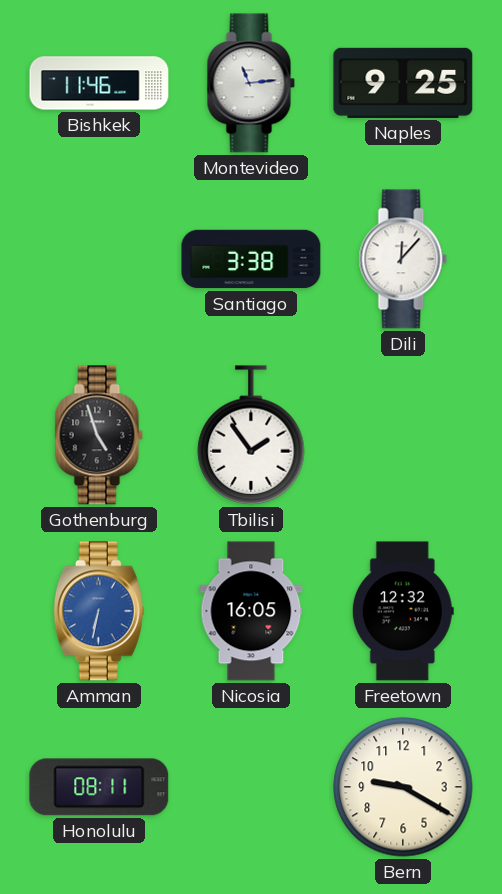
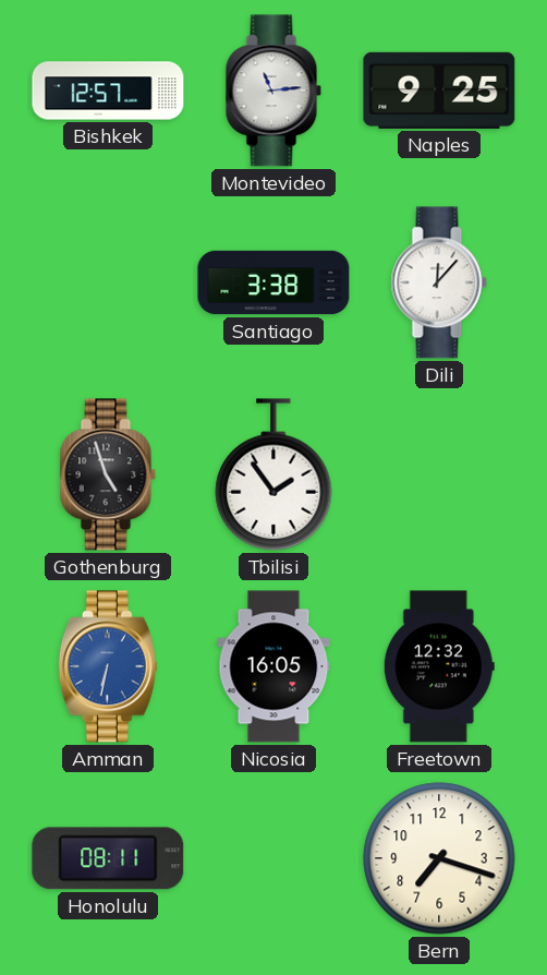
Bishkek: 11:46 -> 12:57 (108, 91)
Bern: 9:20 -> 7:18 (439, 858)
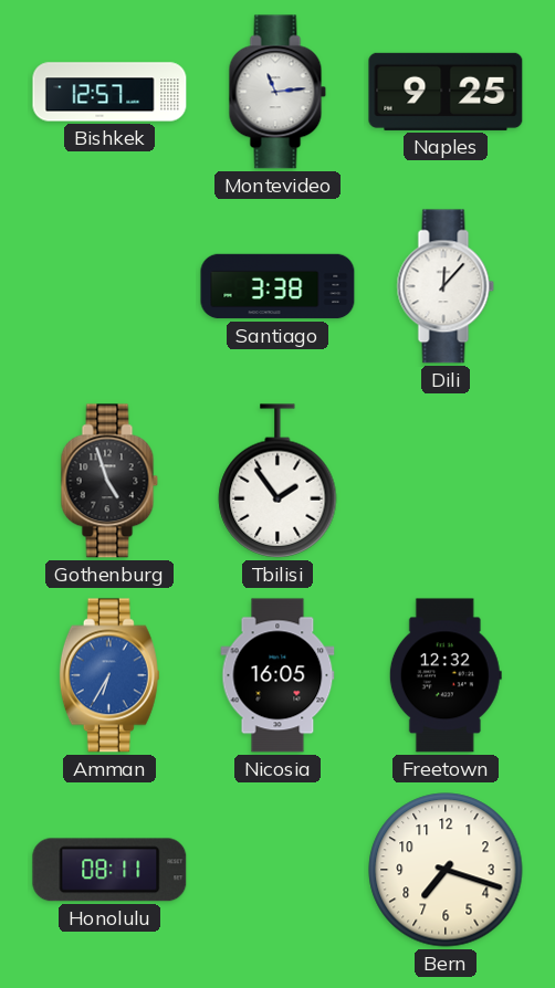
Amman: 6:32 -> 6:35 (109, 675)
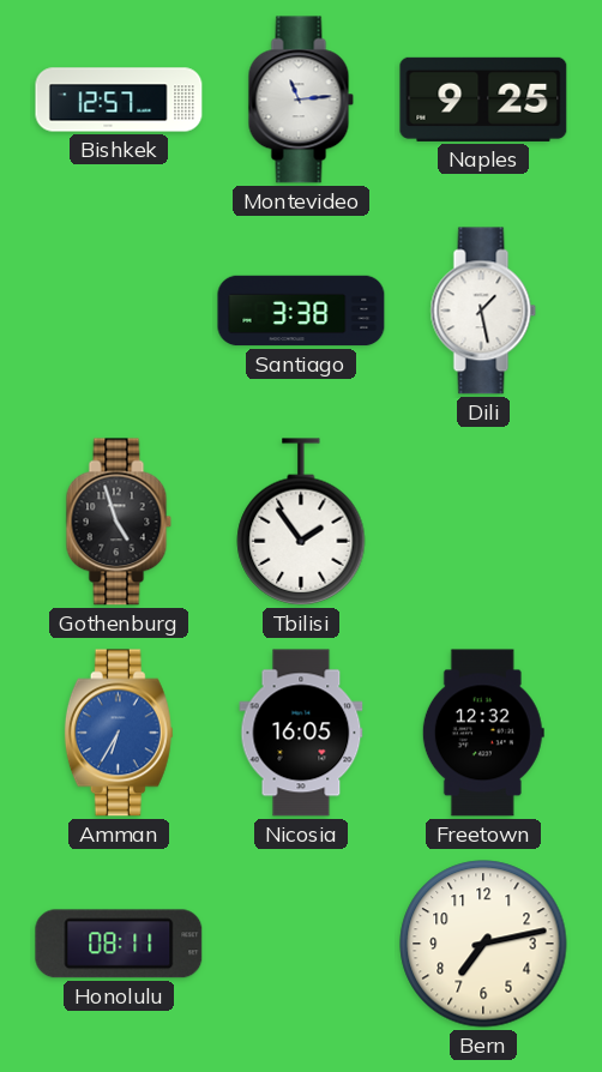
Dili: 12:07 -> 1:28 (483, 311)
Bern: 7:18 -> 7:13 (483, 944)
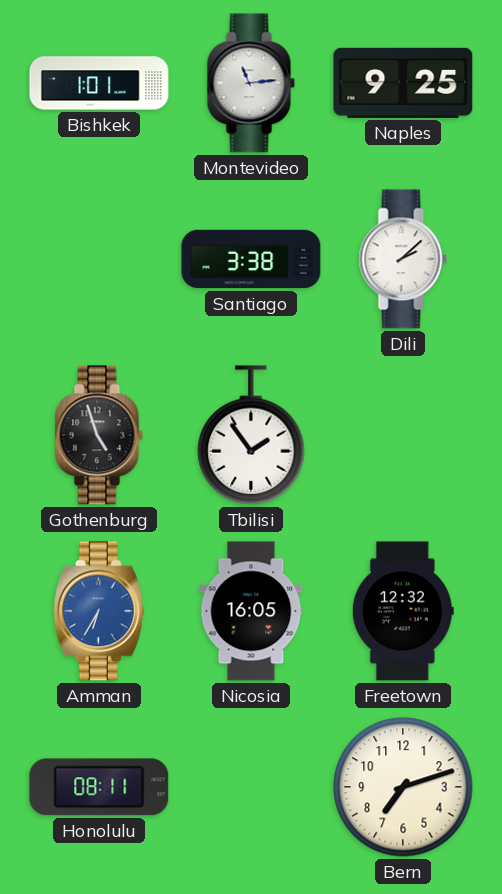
Bishkek: 12:57 -> 1:01 (99, 83)
Dili: 1:28 -> 2:08 (403, 259)
Bern: 7:13 -> 7:12 (403, 787)
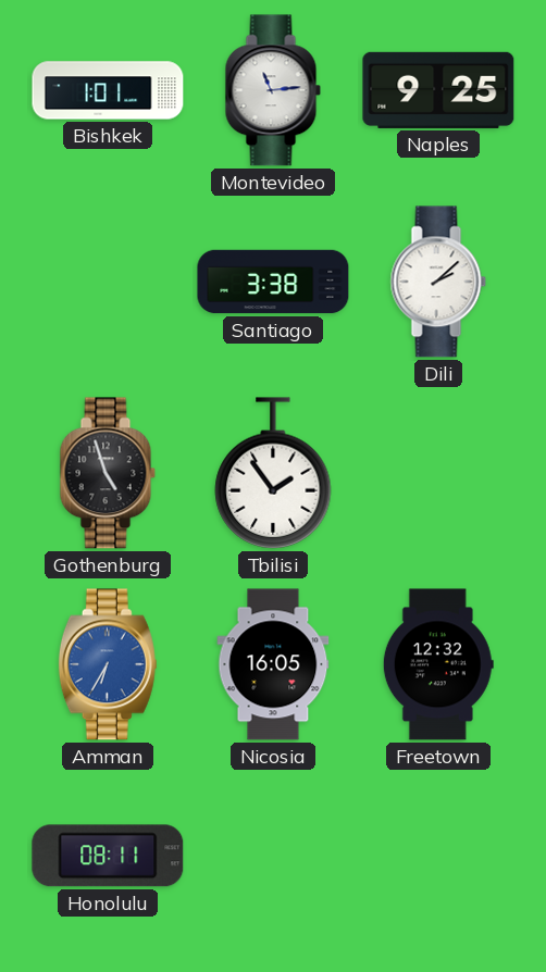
Bern: 7:12 -> none (403, 787)
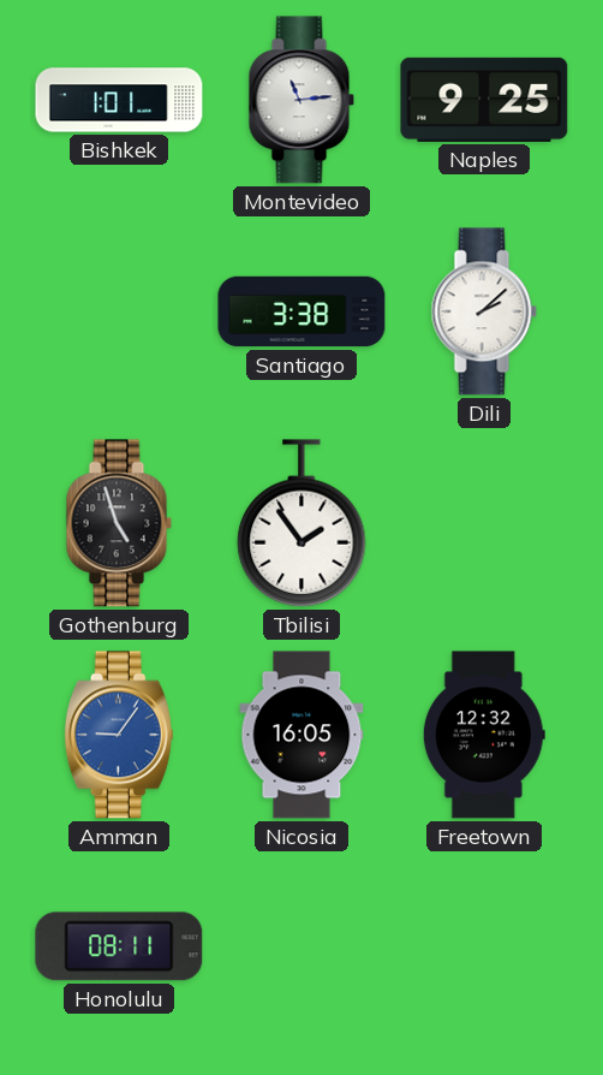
Amman: 6:35 -> 9:06 (119, 735)
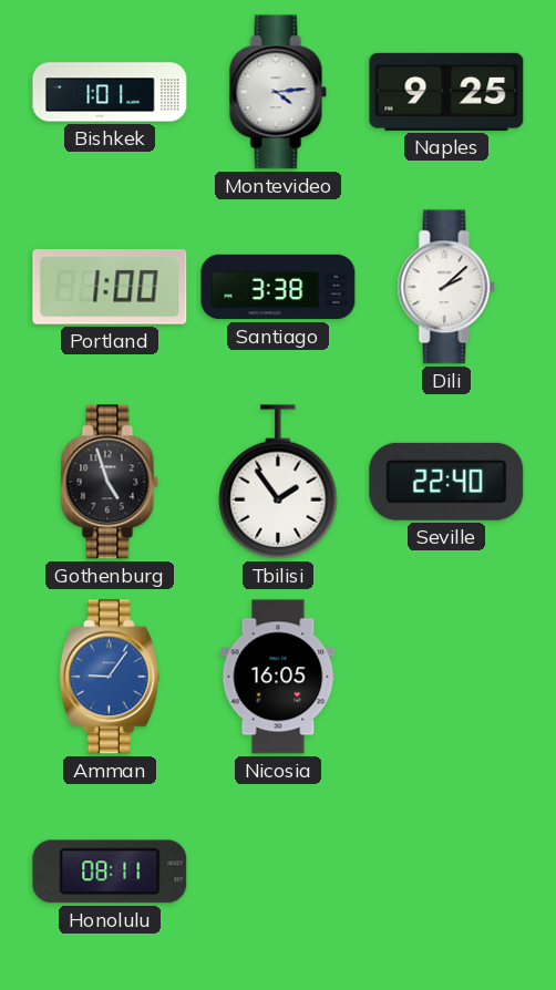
Montevideo: 11:14 -> 4:14 (278, 92)
Portland: none -> 1:00 (110, 287)
Seville: none -> 22:40 (446, 482)
Freetown: 12:32 -> none (484, 735)
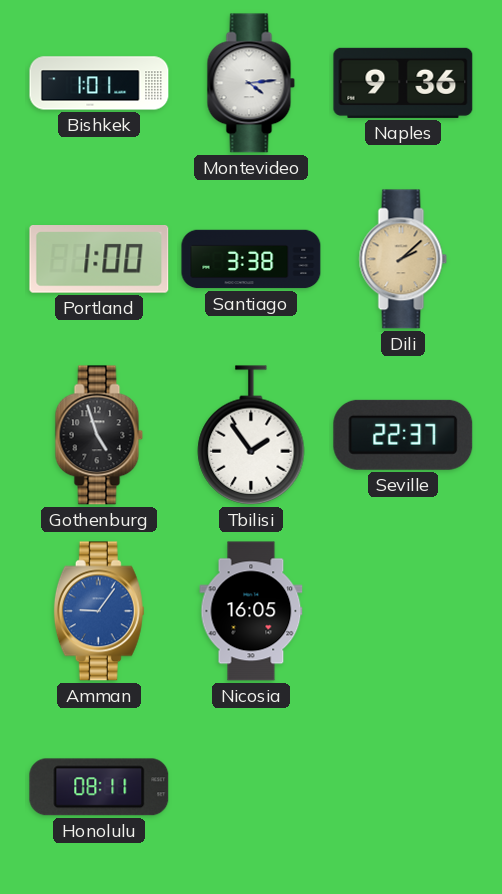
Naples: 9:25 -> 9:36 (403, 83)
Dili dial: white -> champagne (403, 259)
Seville: 22:40 -> 22:37 (403, 435)
